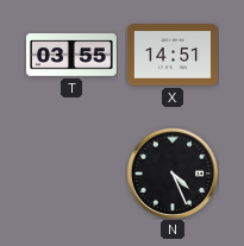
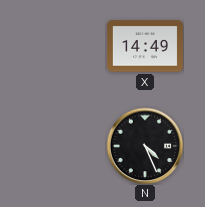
T: 03:55 -> none (71, 56)
X: 14:51 -> 14:49 (145, 46)
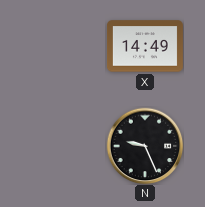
N: 4:26 -> 9:26 (145, 146)
